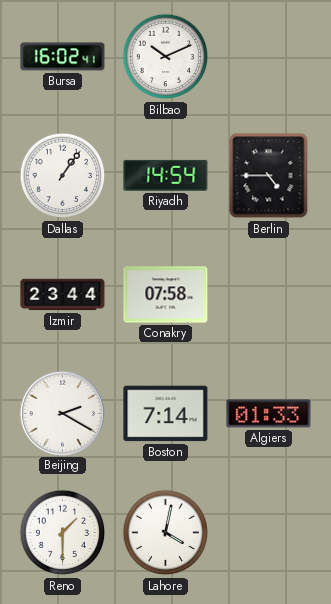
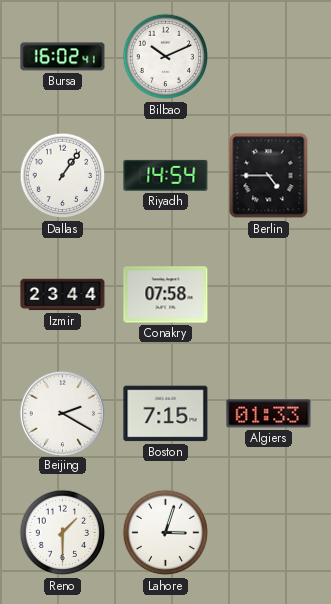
Boston: 7:14 -> 7:15 (166, 414)
Lahore: 4:02 -> 3:03 (166, 533)
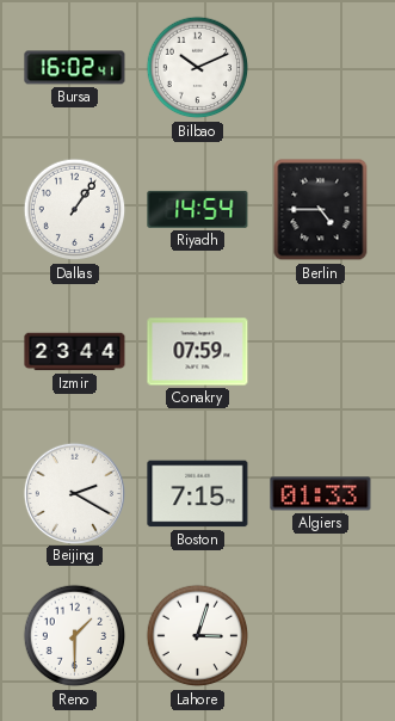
Conakry: 07:58 -> 07:59 (198, 352)
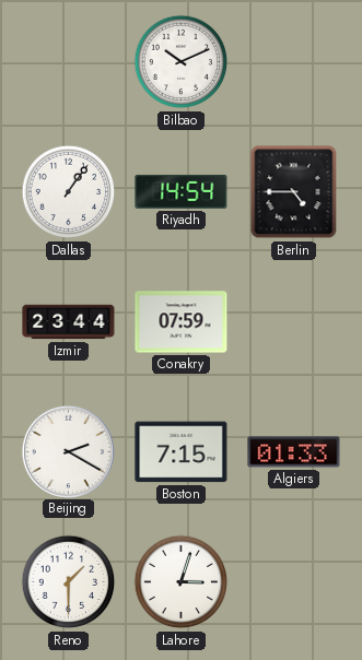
Bursa: 16:02 -> none (75, 68)
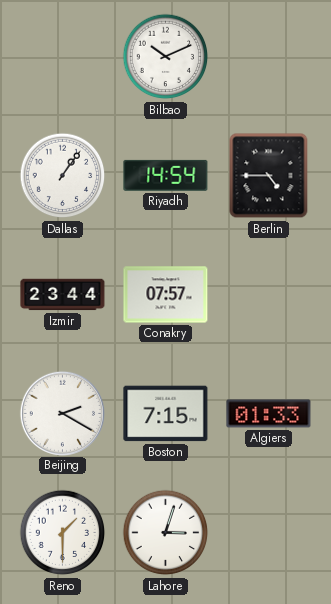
Conakry: 07:59 -> 07:57 (166, 295)
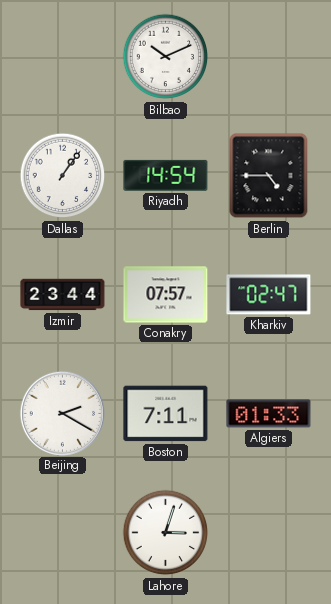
Kharkiv: none -> 02:47 (269, 295)
Boston: 7:15 -> 7:11 (166, 414)
Reno: 1:30 -> none (63, 533)
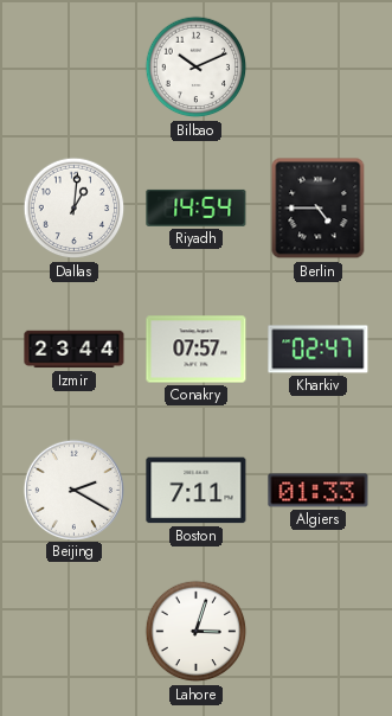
Dallas: 1:06 -> 1:01 (75, 209)
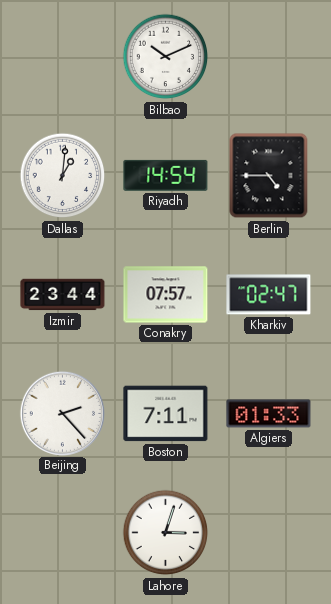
Beijing: 2:20 -> 2:23 (62, 413)
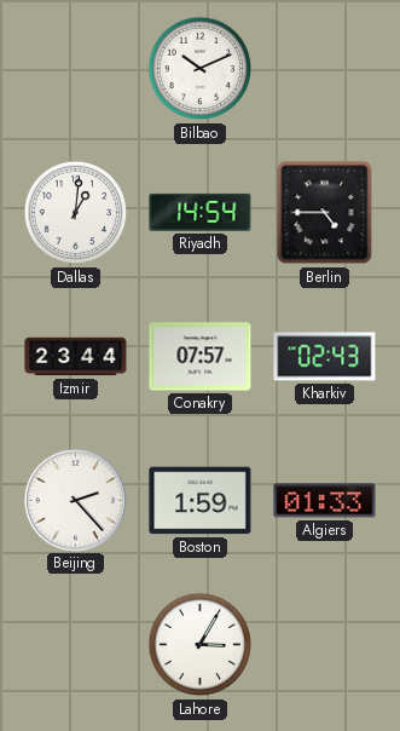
Kharkiv: 02:47 -> 02:43 (325, 357)
Boston: 7:11 -> 1:59 (201, 501)
Lahore: 3:03 -> 3:05 (201, 645)
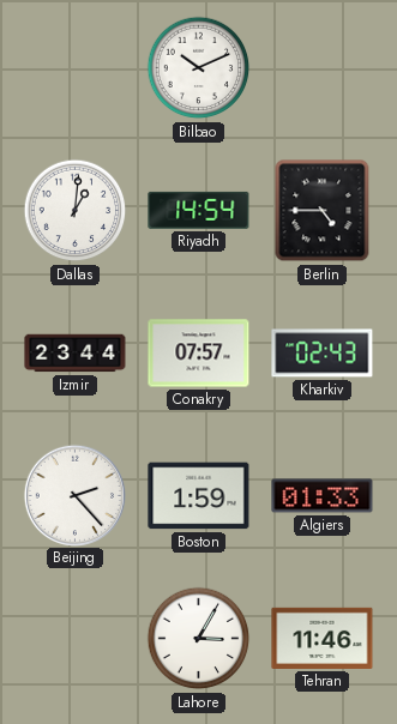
Tehran: none -> 11:46 (323, 638)
